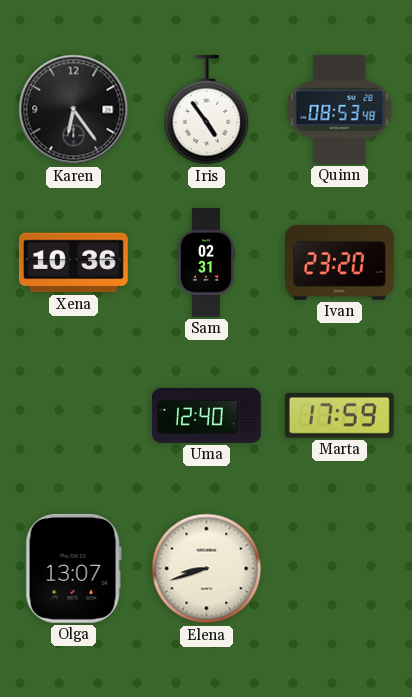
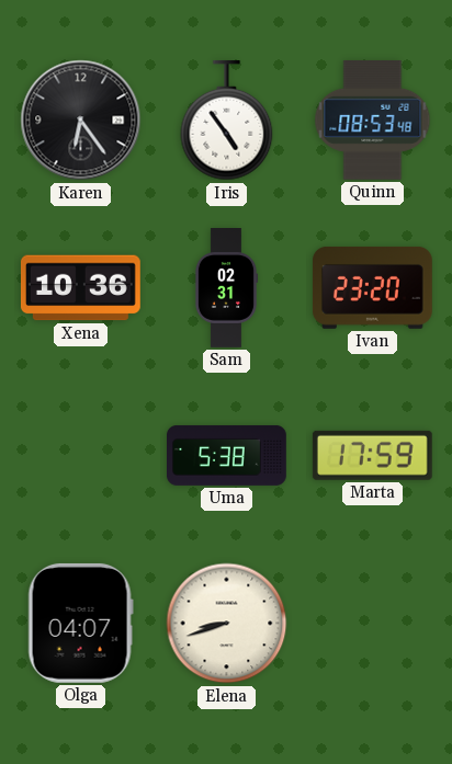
Uma: 12:40 -> 5:38 (227, 455)
Olga: 13:07 -> 04:07 (80, 623)
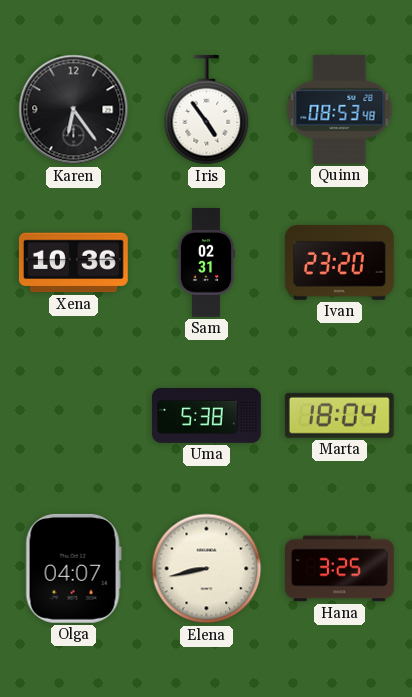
Marta: 17:59 -> 18:04 (339, 415)
Elena: 8:42 -> 8:43 (207, 569)
Hana: none -> 3:25 (340, 569)
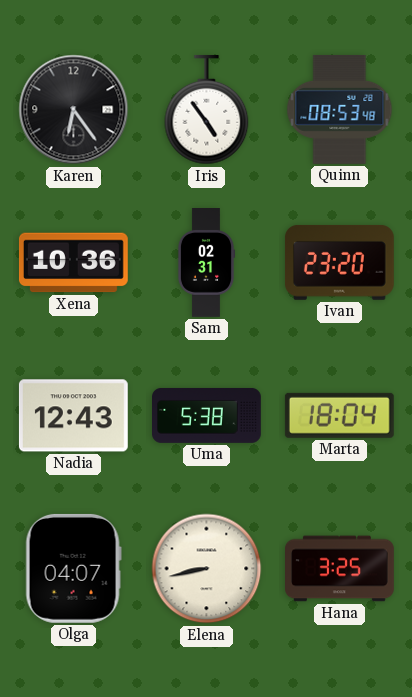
Nadia: none -> 12:43 (73, 416)
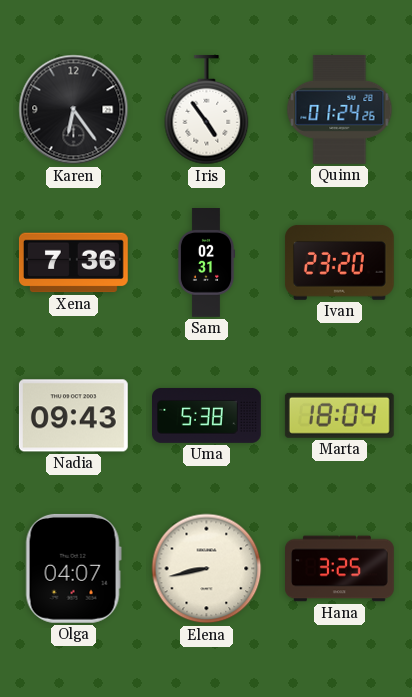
Quinn: 08:53 -> 01:24 (340, 109)
Xena: 10:36 -> 7:36 (73, 263)
Nadia: 12:43 -> 09:43 (73, 416)
